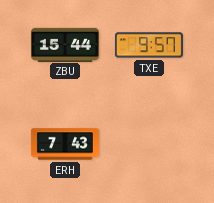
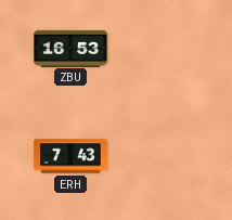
ZBU: 15:44 -> 16:53 (70, 48)
TXE: 9:57 -> none (149, 45)
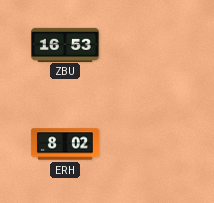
ERH: 7:43 -> 8:02 (65, 144)
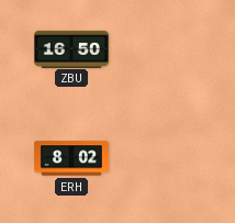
ZBU: 16:53 -> 16:50 (71, 48)
